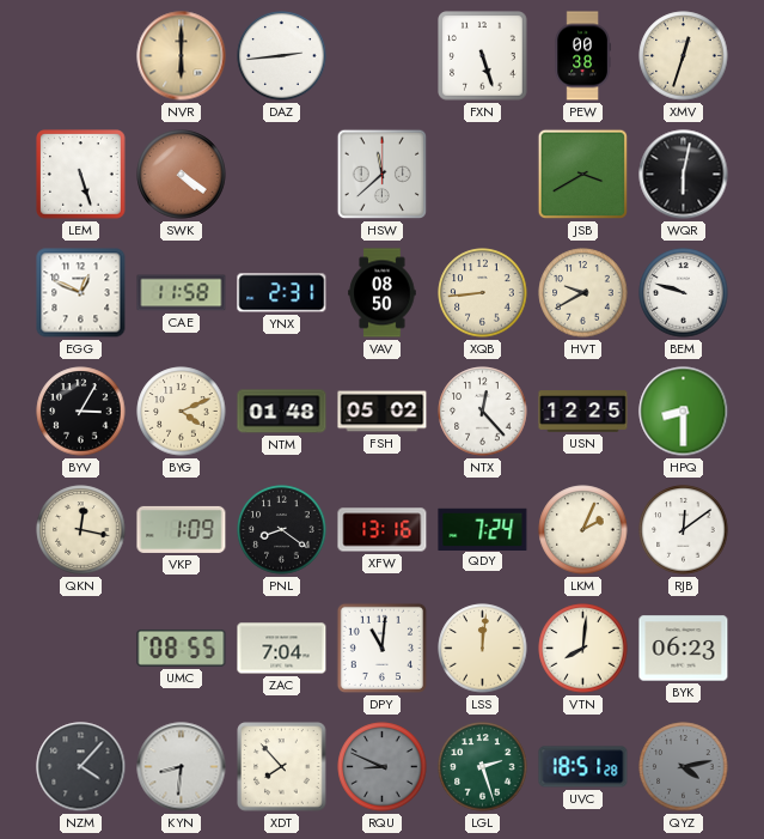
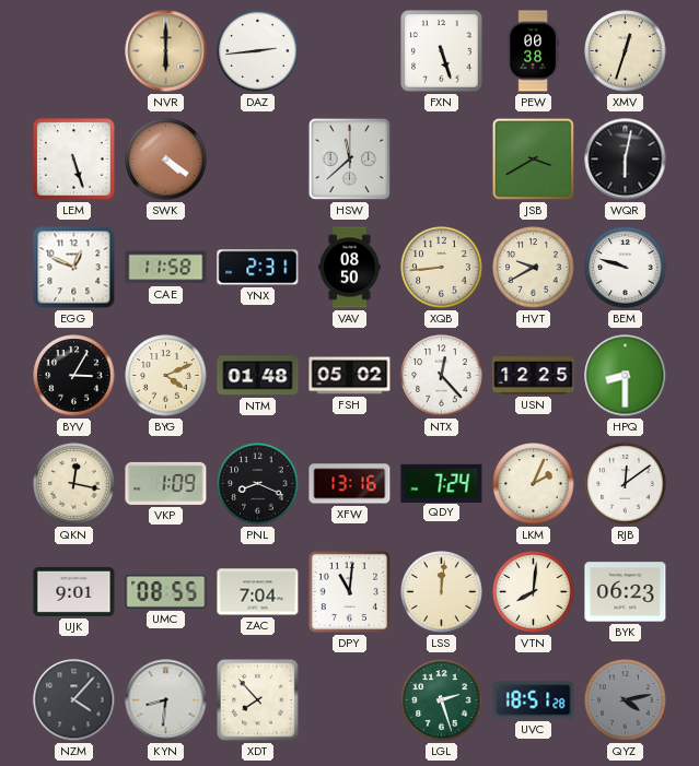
PNL: 8:21 -> 8:19 (258, 484)
UJK: none -> 9:01 (74, 591)
RQU: 8:49 -> none (383, 767)
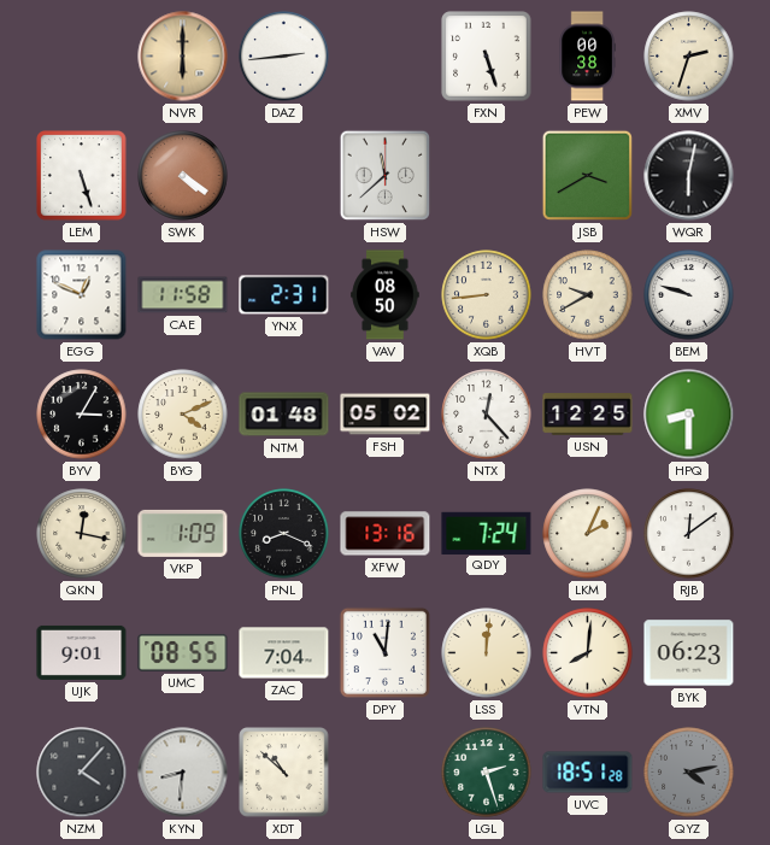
XMV: 12:33 -> 2:33 (689, 57)
XDT: 7:53 -> 10:52 (284, 773)
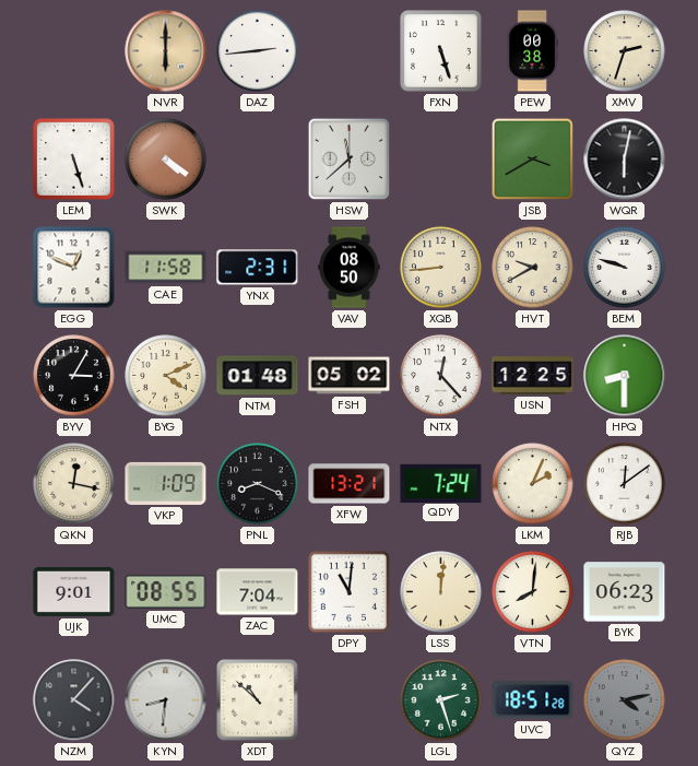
XFW: 13:16 -> 13:21 (350, 484)
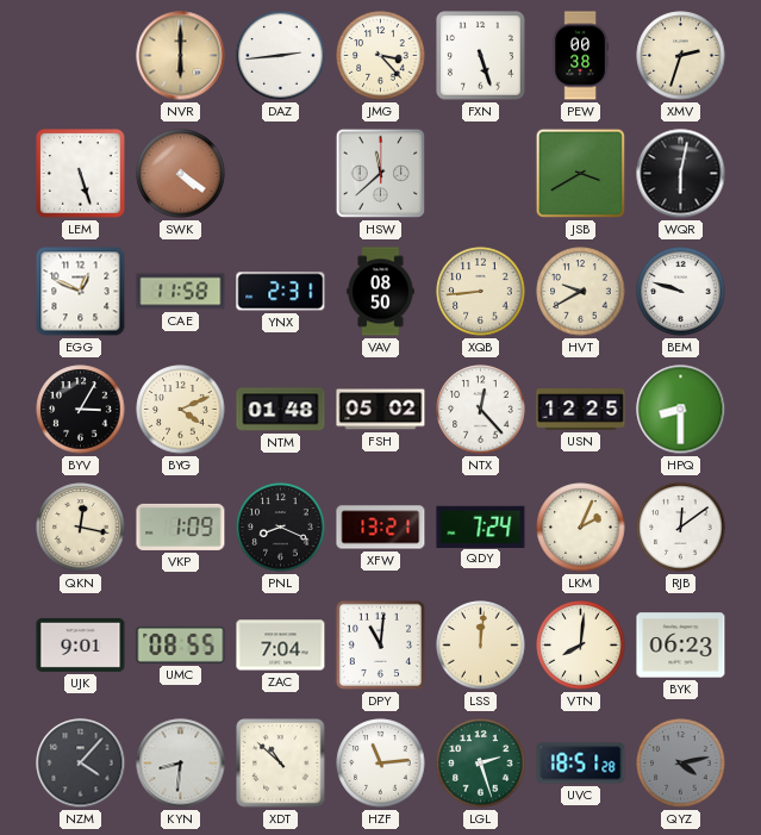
JMG: none -> 3:23 (381, 56)
HZF: none -> 11:14 (381, 764)
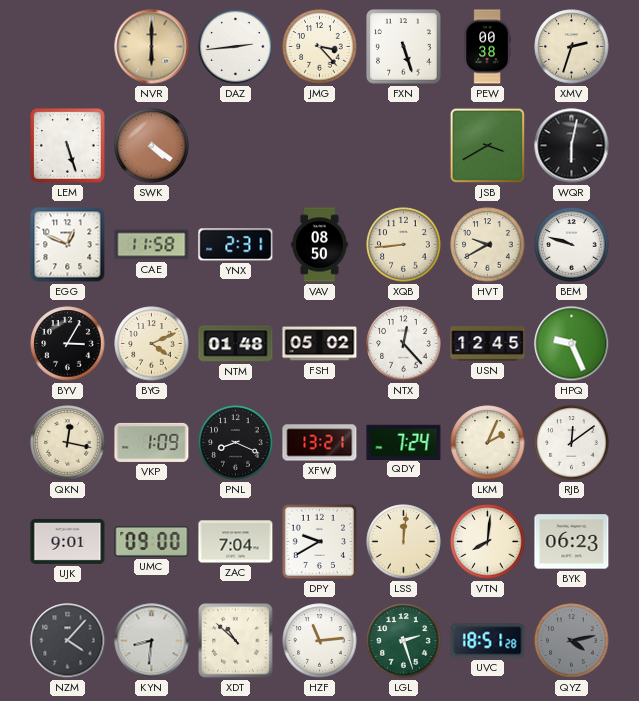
HSW: 11:38 -> none (381, 174)
USN: 12:25 -> 12:45 (488, 344)
HPQ: 8:30 -> 9:26 (572, 344)
UMC: 08:55 -> 09:00 (152, 541)
DPY: 11:01 -> 9:40 (319, 541)
